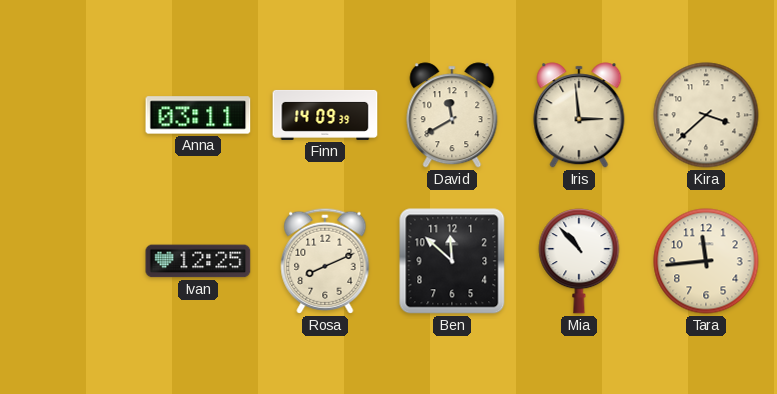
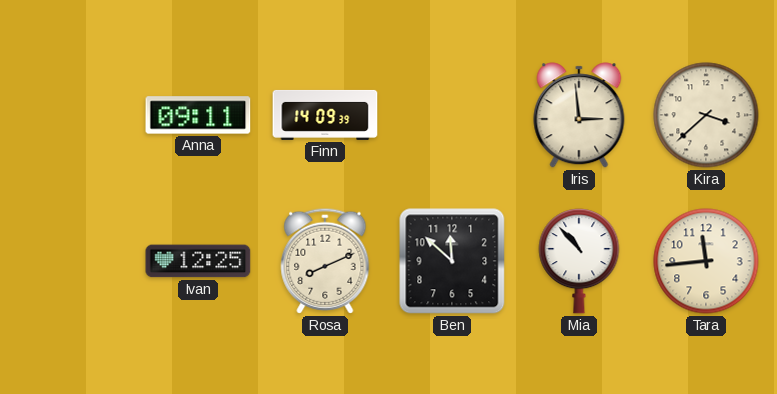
Anna: 03:11 -> 09:11 (198, 115)
David: 11:40 -> none (452, 115)
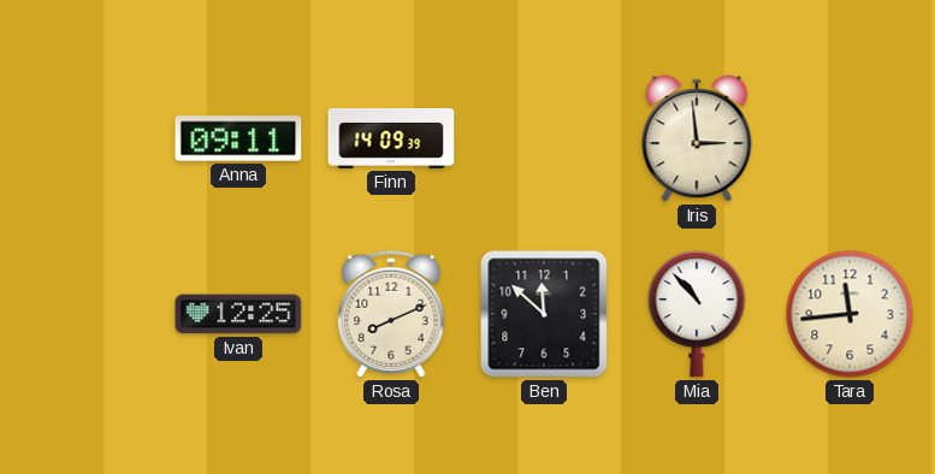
Kira: 3:38 -> none (706, 115)
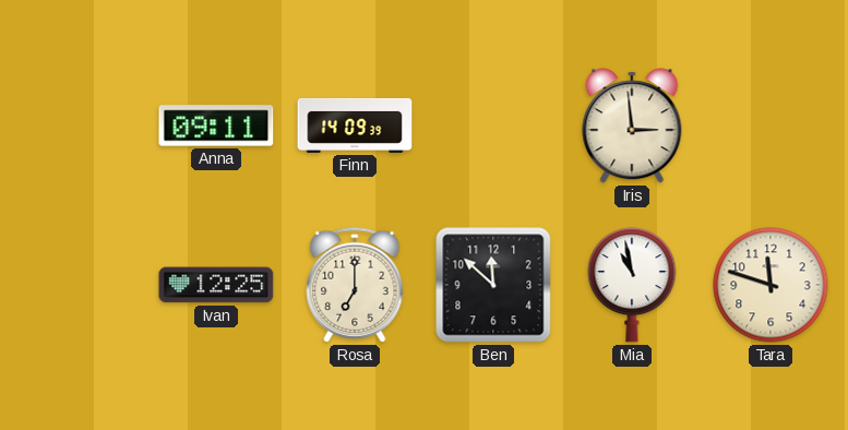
Rosa: 8:11 -> 7:00 (355, 285)
Mia: 10:53 -> 10:58 (632, 285)
Tara: 11:44 -> 11:48 (771, 285)
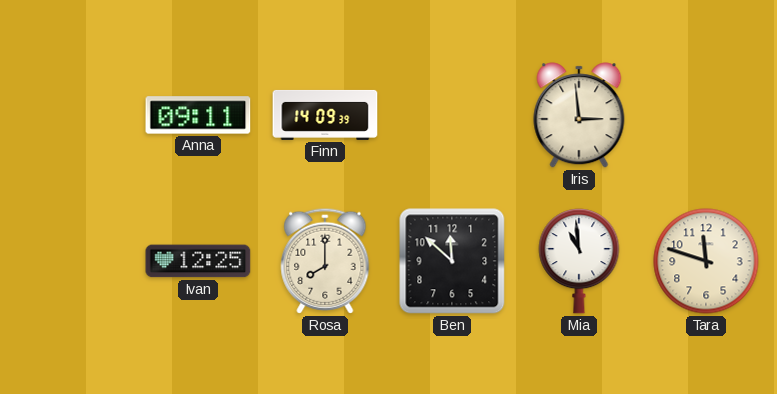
Rosa: 7:00 -> 8:00 (325, 261)
Mia: 10:58 -> 10:59 (579, 261)
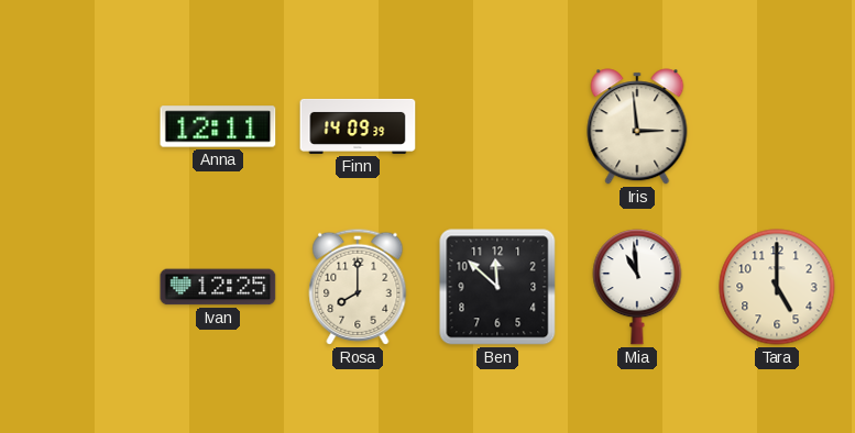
Anna: 09:11 -> 12:11 (218, 126)
Tara: 11:48 -> 5:00 (777, 287)
